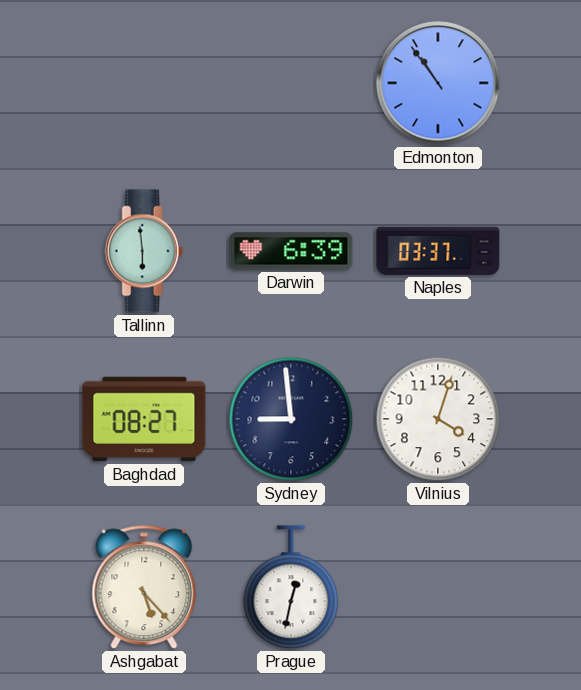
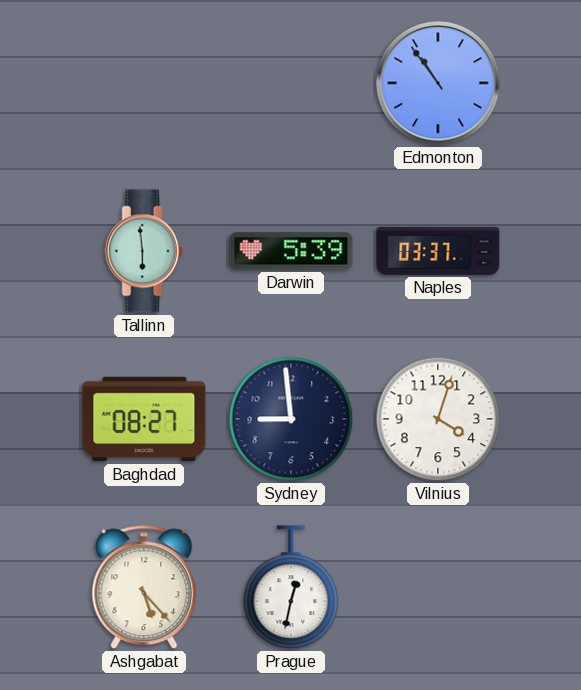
Darwin: 6:39 -> 5:39 (291, 251)
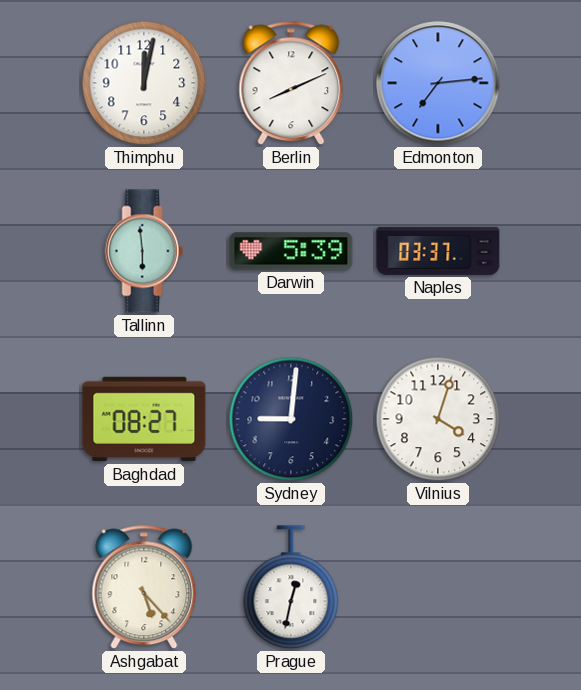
Thimphu: none -> 12:02 (144, 83)
Berlin: none -> 8:11 (291, 83)
Edmonton: 10:54 -> 7:14 (438, 83)
Sydney: 8:59 -> 9:01 (291, 419)
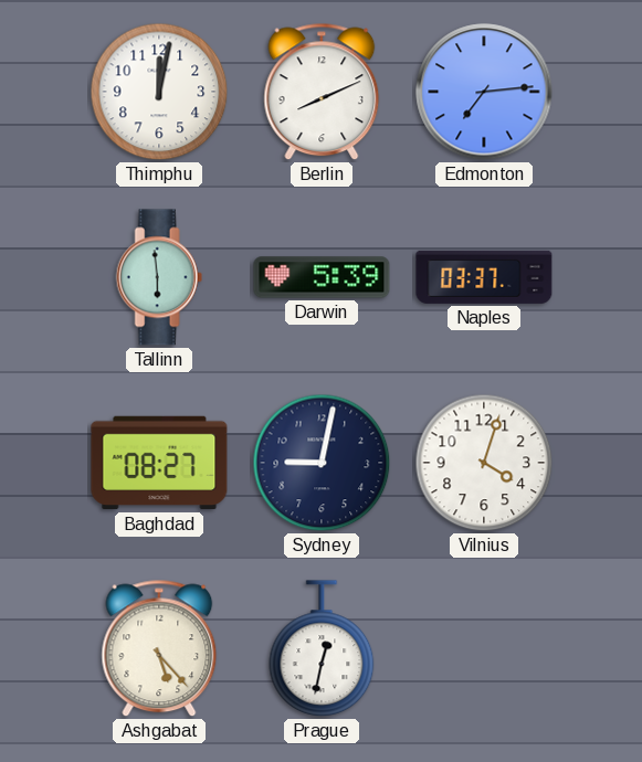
Sydney: 9:01 -> 9:02 (322, 463)
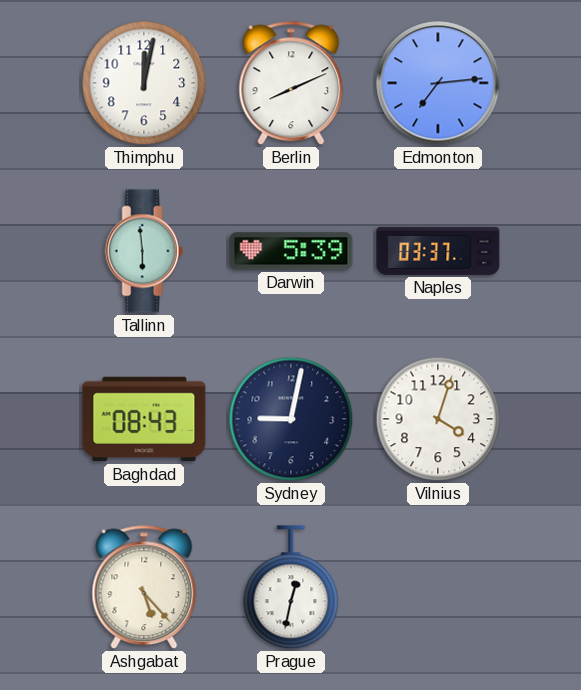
Baghdad: 08:27 -> 08:43 (144, 419)
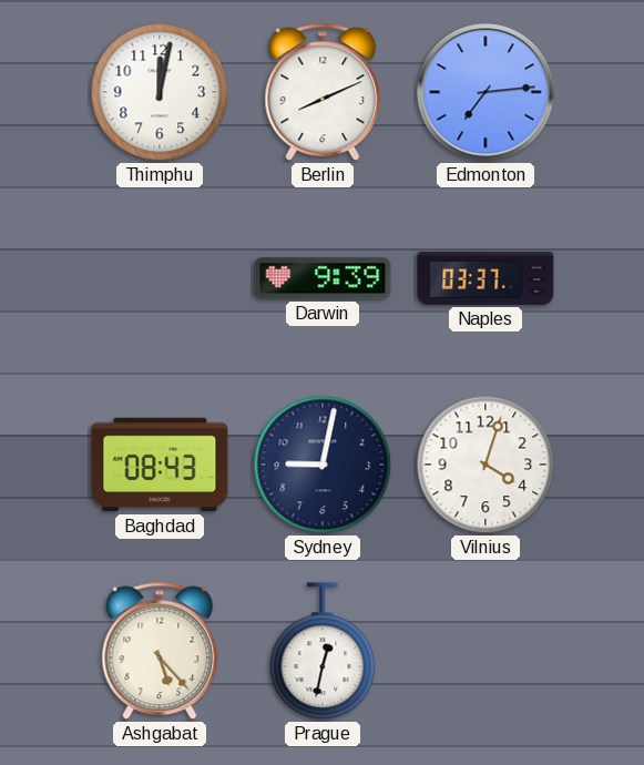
Tallinn: 5:59 -> none (144, 251)
Darwin: 5:39 -> 9:39 (323, 278)
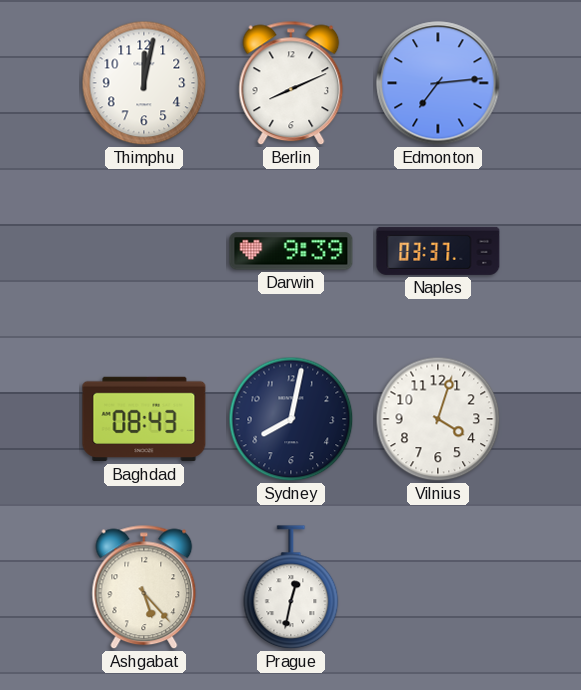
Sydney: 9:02 -> 8:02 (291, 419)
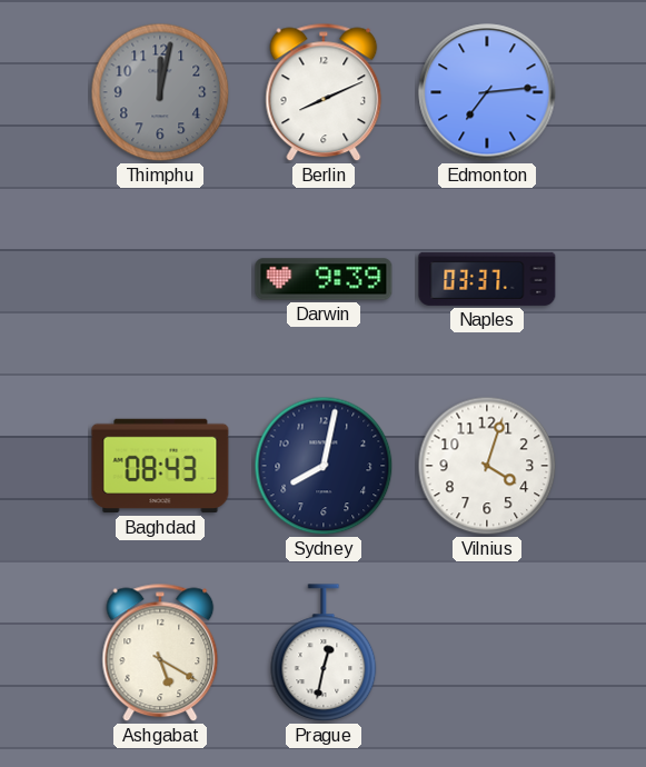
Thimphu dial: white -> grey (160, 92)
Ashgabat: 5:23 -> 5:20 (160, 653)
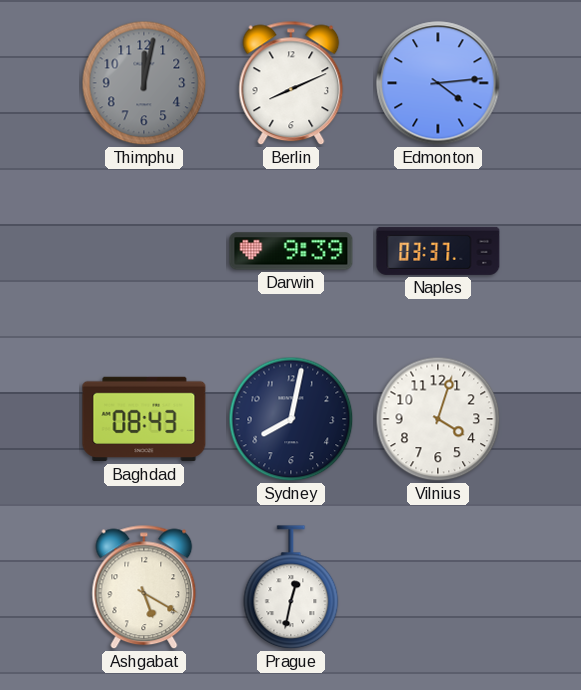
Edmonton: 7:14 -> 4:14 (438, 83)
